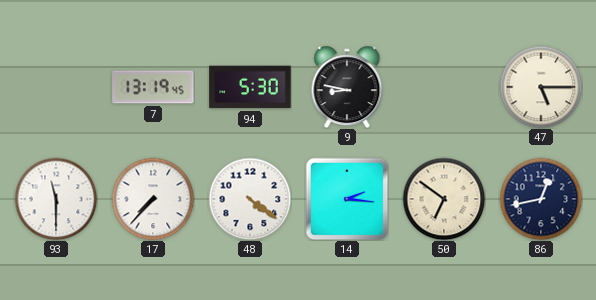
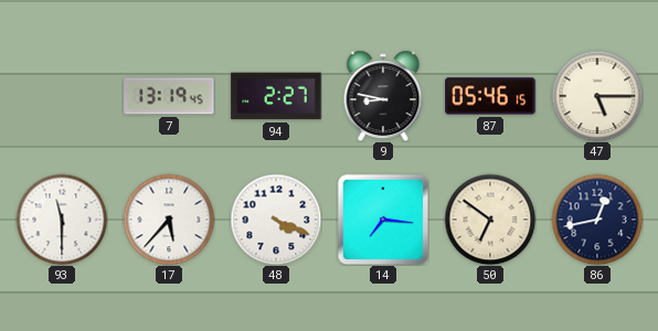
94: 5:30 -> 2:27 (276, 96)
87: none -> 05:46 (490, 96)
17: 7:37 -> 5:37 (169, 220)
48: 4:21 -> 4:19 (276, 220)
14: 2:16 -> 7:16 (383, 220)
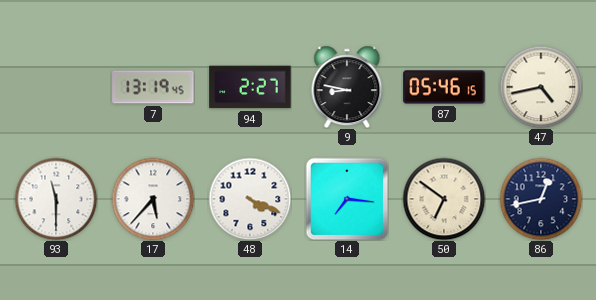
47: 5:15 -> 4:43 (541, 87)
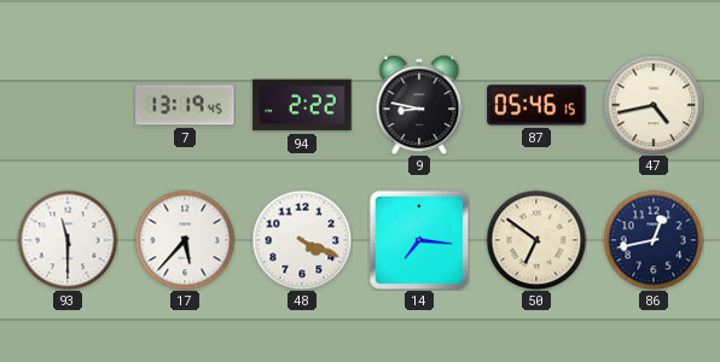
94: 2:27 -> 2:22 (302, 105)
